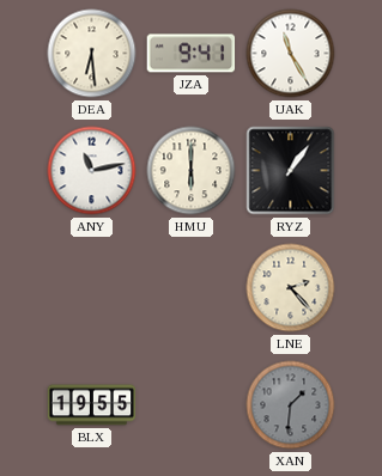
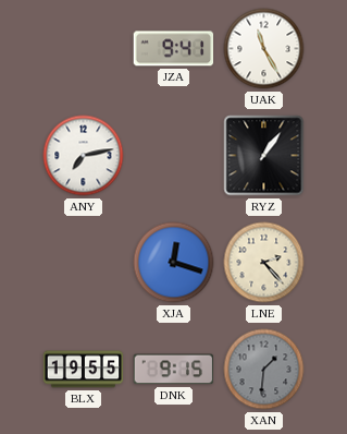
DEA: 6:29 -> none (92, 54)
ANY: 11:13 -> 7:13 (84, 156)
HMU: 6:00 -> none (192, 171)
XJA: none -> 12:18 (174, 263)
DNK: none -> 9:15 (174, 370)
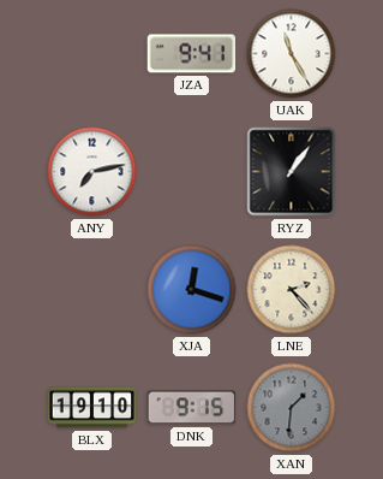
BLX: 19:55 -> 19:10 (92, 408)
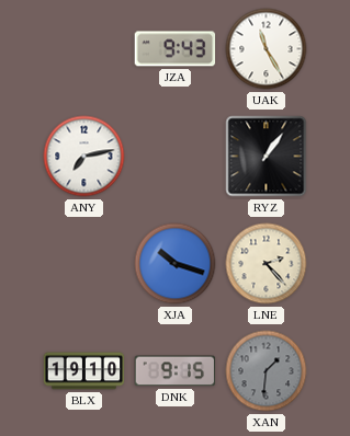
JZA: 9:41 -> 9:43 (176, 49)
XJA: 12:18 -> 10:18 (176, 264)
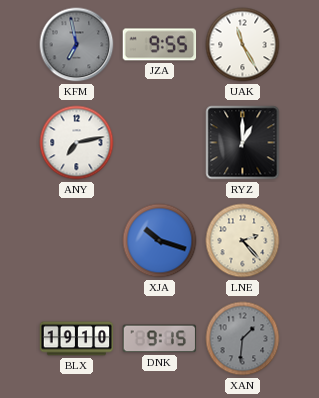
KFM: none -> 6:58 (77, 45)
JZA: 9:43 -> 9:55 (160, 45)
RYZ: 1:06 -> 1:00 (243, 143)
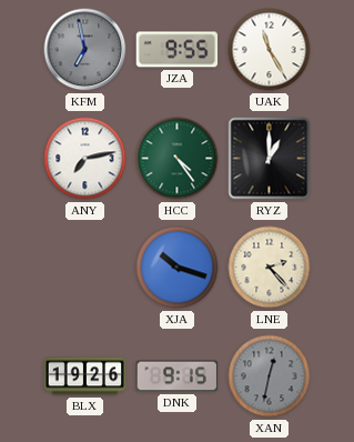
HCC: none -> 4:24 (178, 159)
BLX: 19:10 -> 19:26 (85, 376)
XAN: 1:31 -> 12:32 (270, 376)
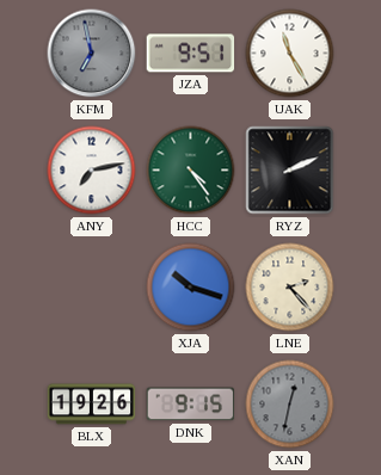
JZA: 9:55 -> 9:51 (191, 54)
RYZ: 1:00 -> 2:11 (290, 171)
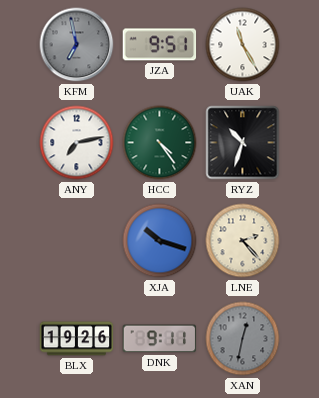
RYZ: 2:11 -> 10:33 (243, 143)
DNK: 9:15 -> 9:11 (160, 339)
